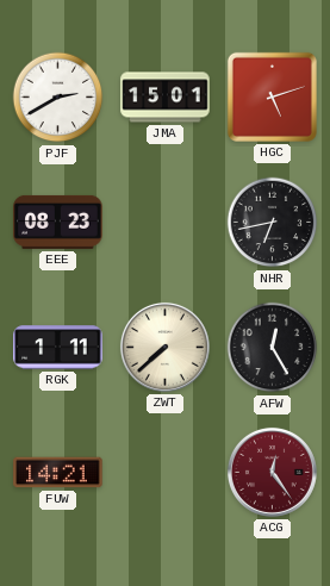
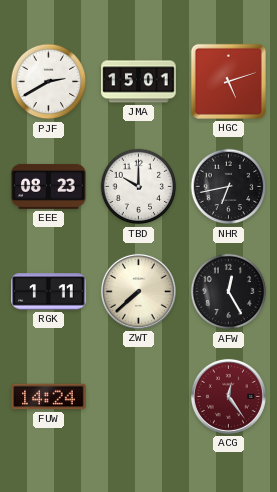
TBD: none -> 10:00 (139, 187)
FUW: 14:21 -> 14:24 (49, 397)
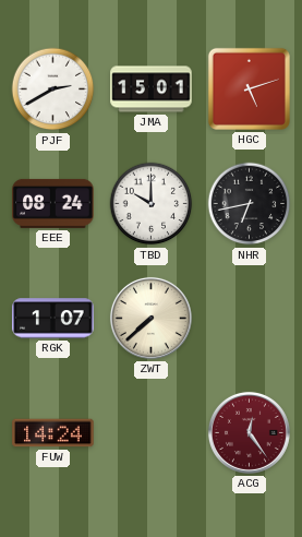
EEE: 08:23 -> 08:24 (53, 203)
RGK: 1:11 -> 1:07 (53, 319)
AFW: 12:25 -> none (229, 292)
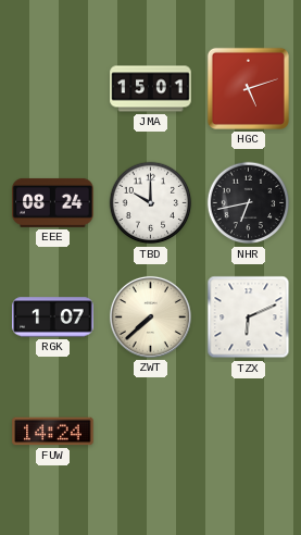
PJF: 2:40 -> none (53, 89)
TZX: none -> 6:11 (249, 318)
ACG: 12:24 -> none (249, 432)
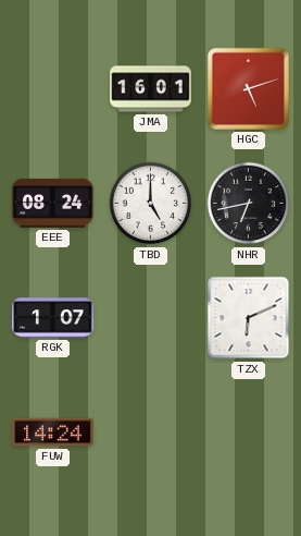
JMA: 15:01 -> 16:01 (151, 89)
TBD: 10:00 -> 5:00 (151, 204)
ZWT: 7:38 -> none (150, 316)
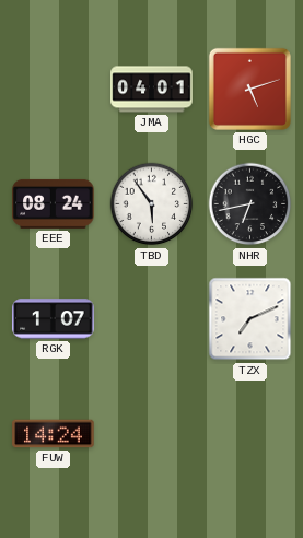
JMA: 16:01 -> 04:01 (152, 90)
TBD: 5:00 -> 5:54 (152, 204)
TZX: 6:11 -> 7:11 (250, 319)
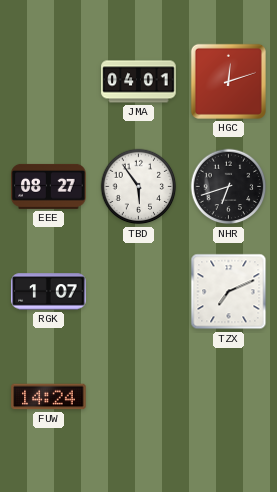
HGC: 5:12 -> 12:12 (228, 81)
EEE: 08:24 -> 08:27 (49, 186)
NHR: 6:43 -> 6:42 (229, 187)
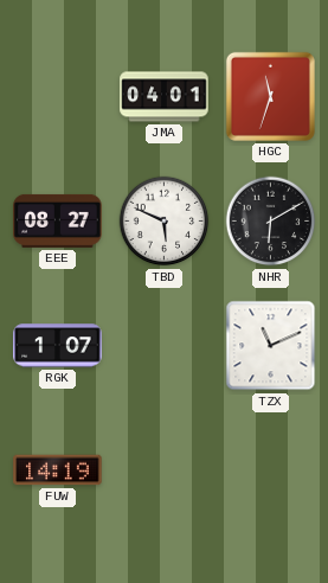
HGC: 12:12 -> 11:33 (270, 96)
TBD: 5:54 -> 5:49 (165, 222)
NHR: 6:42 -> 6:10 (271, 222)
TZX: 7:11 -> 11:11 (271, 346)
FUW: 14:24 -> 14:19 (58, 470)
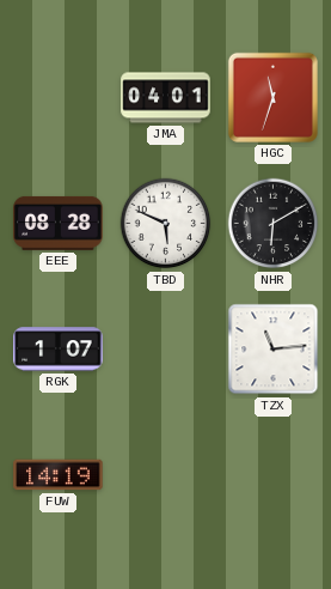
EEE: 08:27 -> 08:28 (59, 223)
TZX: 11:11 -> 11:14 (274, 350)
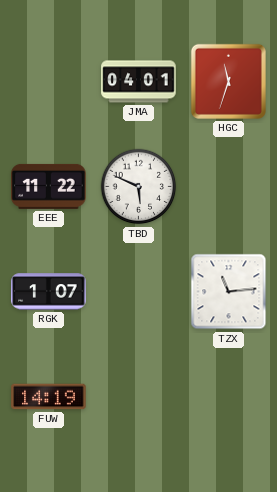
EEE: 08:28 -> 11:22 (49, 186)
NHR: 6:10 -> none (274, 224)
